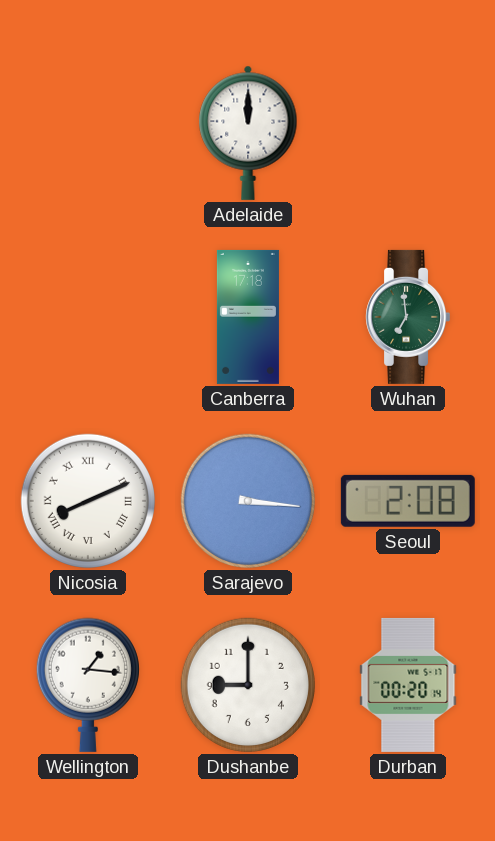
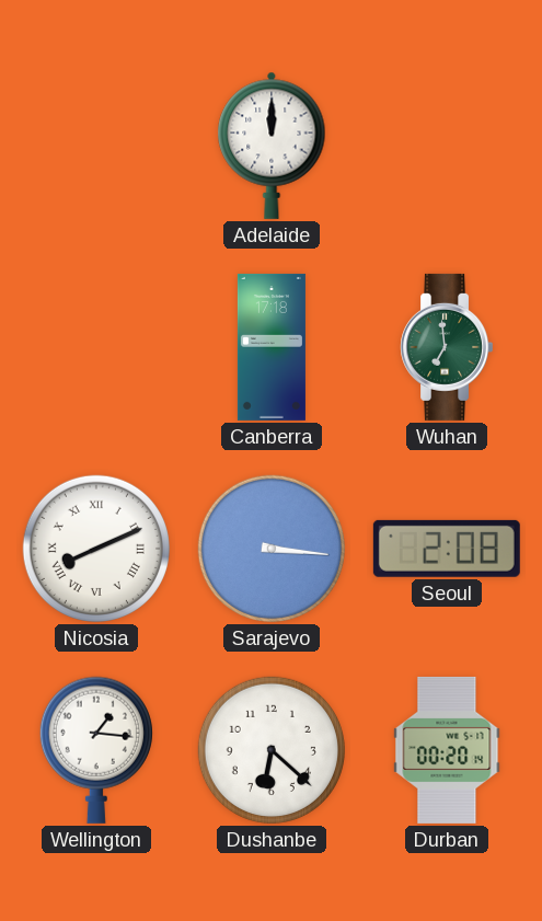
Dushanbe: 9:00 -> 6:22 (272, 750)
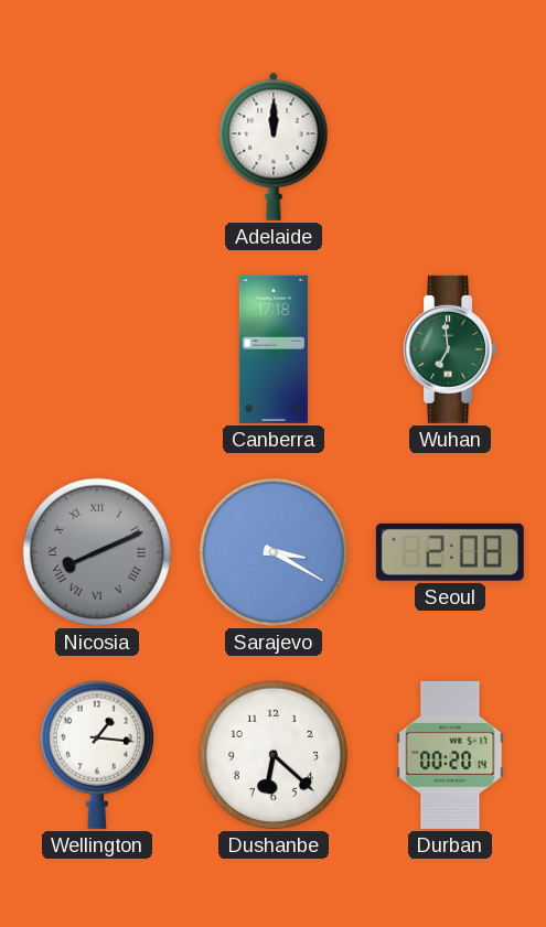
Nicosia dial: white -> grey (97, 552)
Sarajevo: 3:16 -> 3:20 (274, 552)
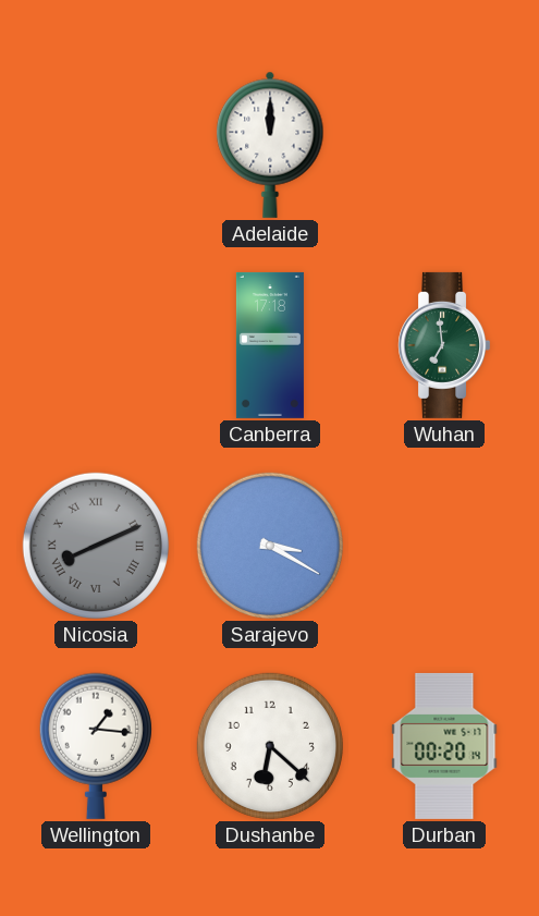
Seoul: 2:08 -> none (450, 552)
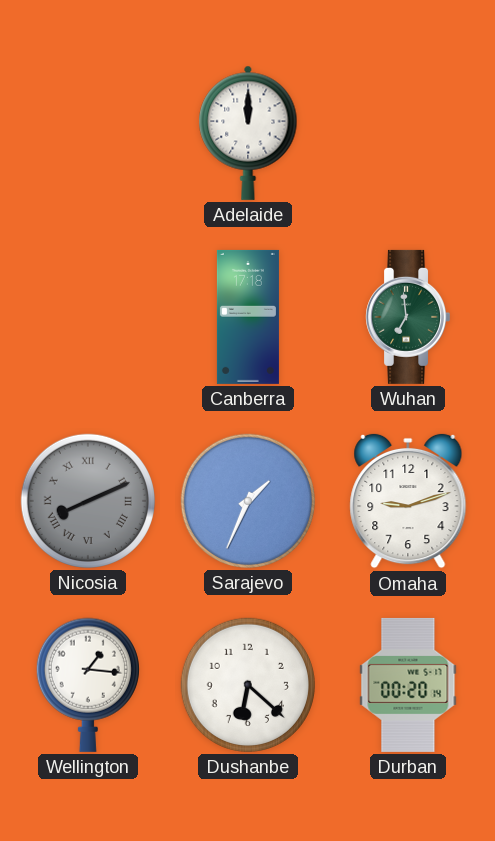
Sarajevo: 3:20 -> 1:34 (248, 501)
Omaha: none -> 9:12 (408, 501)
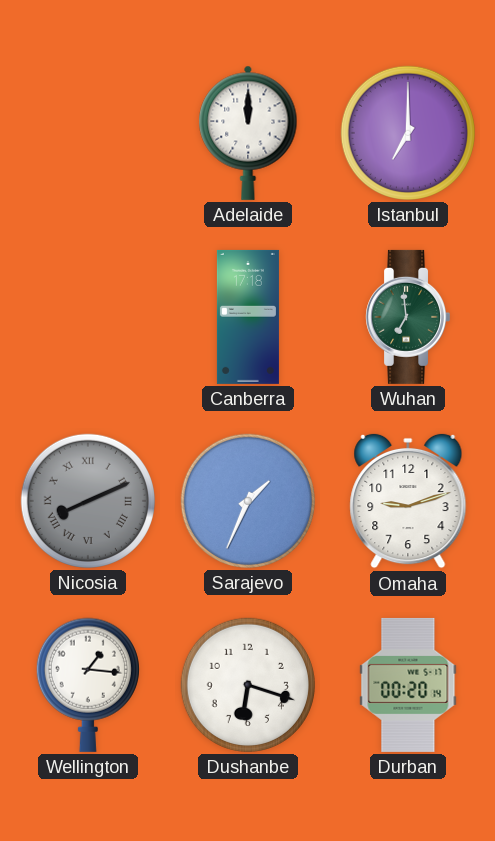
Istanbul: none -> 7:00 (408, 133)
Dushanbe: 6:22 -> 6:18 (248, 685)
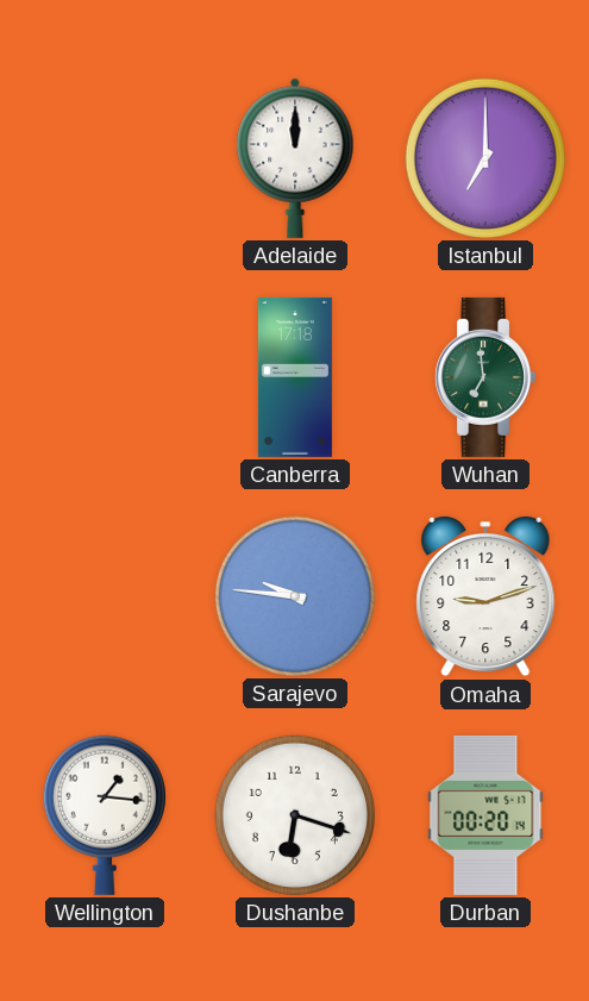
Nicosia: 8:11 -> none (88, 501)
Sarajevo: 1:34 -> 9:46 (295, 596)
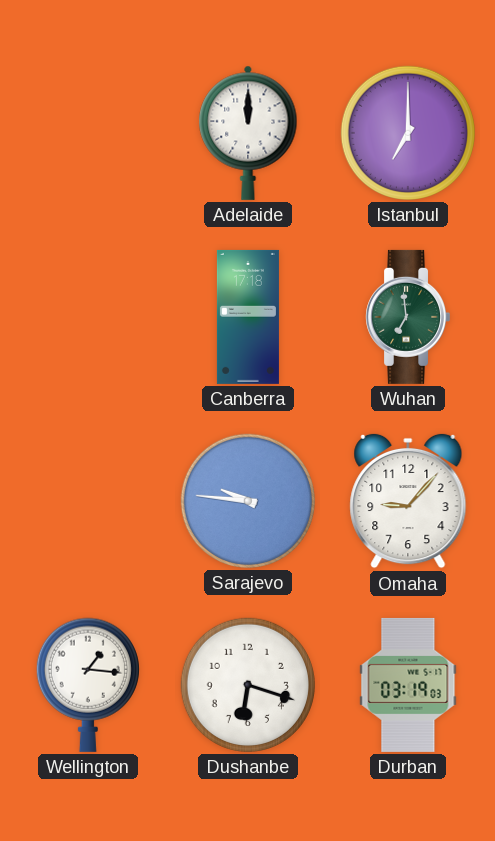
Omaha: 9:12 -> 9:07 (408, 501)
Durban: 00:20 -> 03:19 (408, 685)
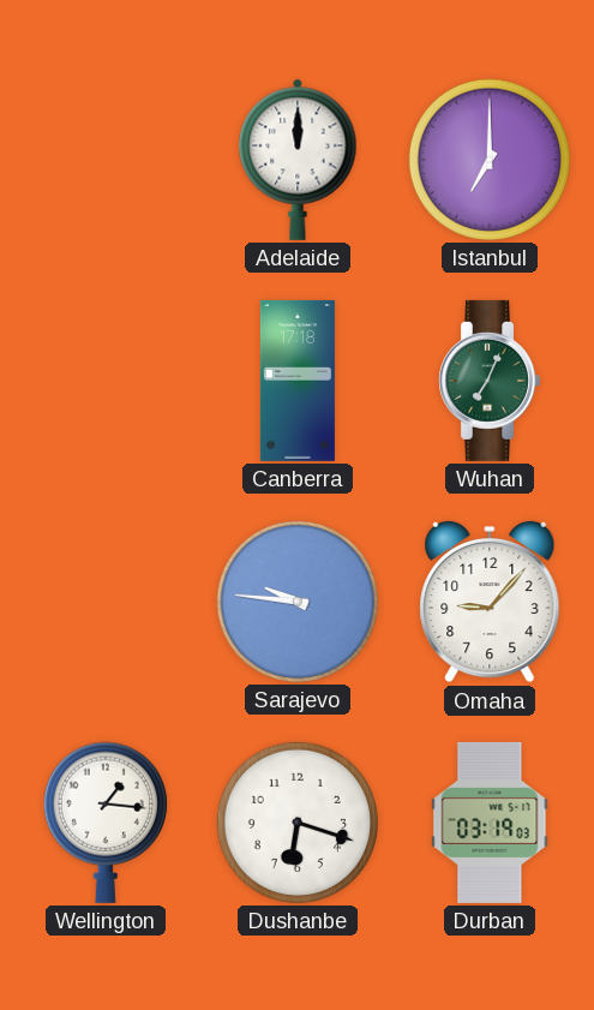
Wuhan: 6:59 -> 7:04 (488, 381)
